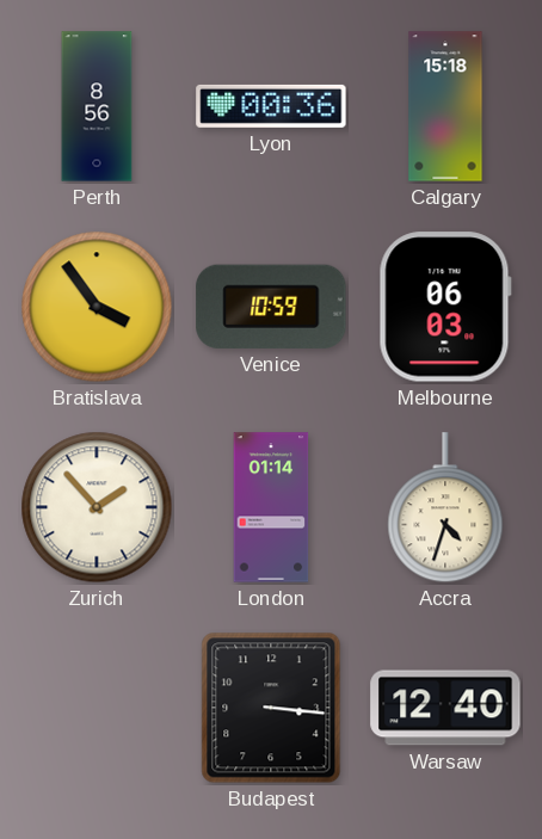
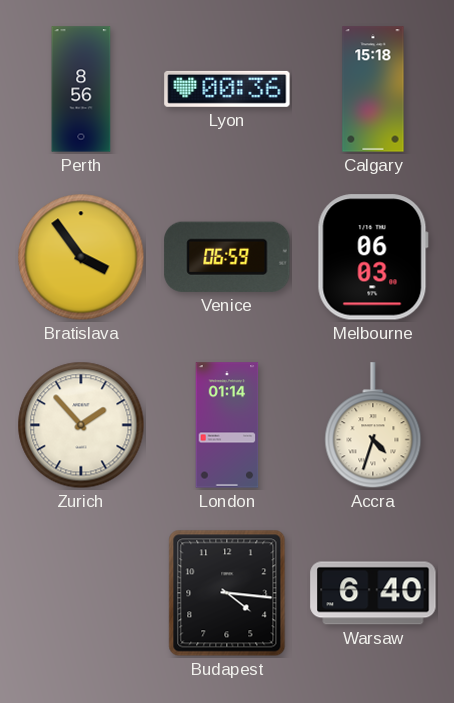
Venice: 10:59 -> 06:59 (227, 257)
Budapest: 3:16 -> 4:16 (227, 593)
Warsaw: 12:40 -> 6:40 (373, 593)
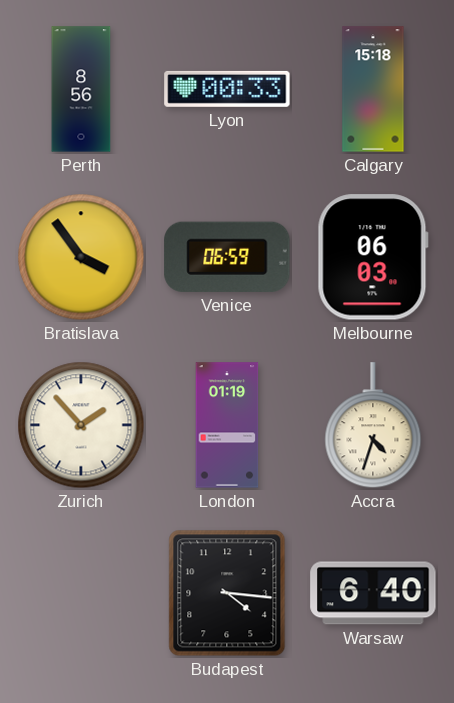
Lyon: 00:36 -> 00:33 (227, 89)
London: 01:14 -> 01:19 (227, 425)
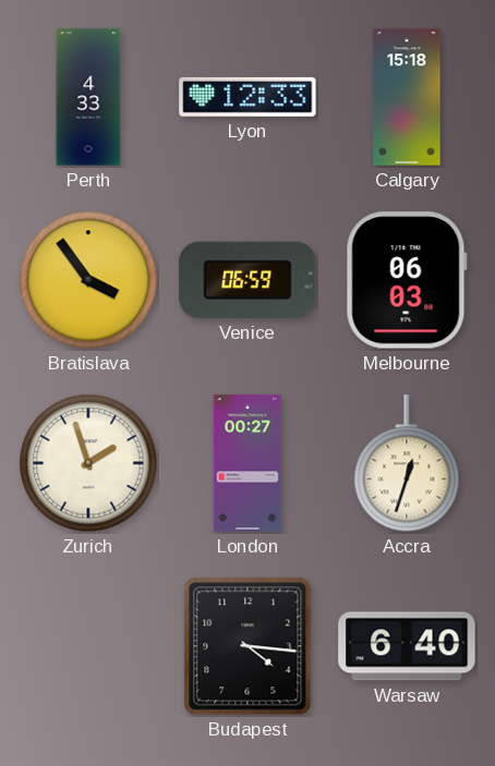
Perth: 8:56 -> 4:33 (88, 97)
Lyon: 00:33 -> 12:33 (247, 97)
Zurich: 1:53 -> 1:57 (88, 463)
London: 01:19 -> 00:27 (247, 463)
Accra: 4:33 -> 12:33 (407, 464)
